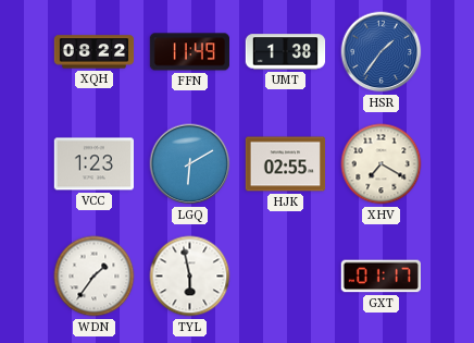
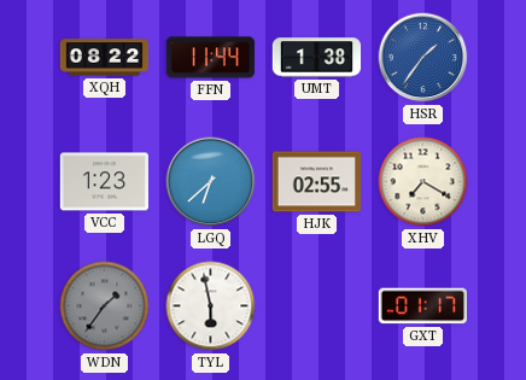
FFN: 11:49 -> 11:44 (210, 58)
LGQ: 6:10 -> 6:38 (211, 182)
WDN dial: white -> grey (105, 306)
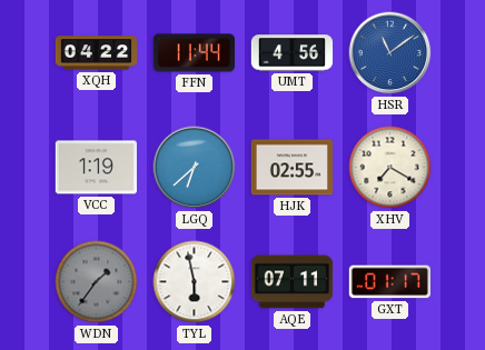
XQH: 08:22 -> 04:22 (97, 53)
UMT: 1:38 -> 4:56 (293, 53)
HSR: 1:36 -> 11:09 (390, 53)
VCC: 1:23 -> 1:19 (96, 168)
AQE: none -> 07:11 (293, 282)
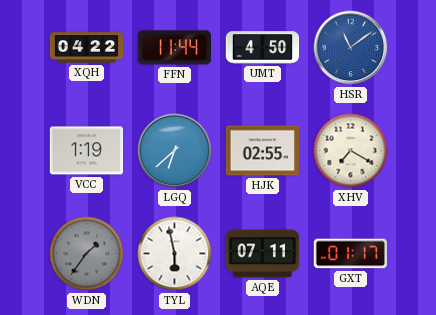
UMT: 4:56 -> 4:50 (263, 48)
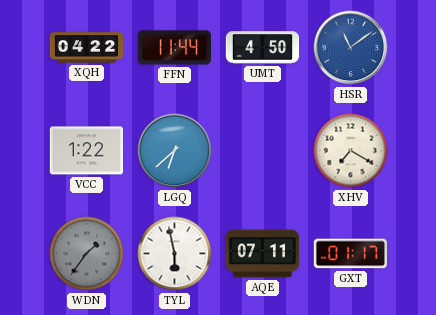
VCC: 1:19 -> 1:22 (86, 151)
HJK: 02:55 -> none (263, 151)
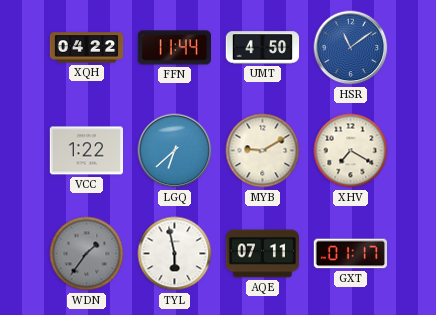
MYB: none -> 9:10 (263, 151)
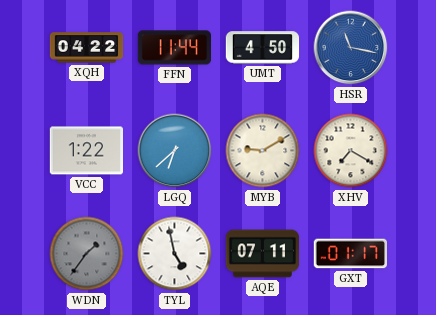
HSR: 11:09 -> 11:17 (351, 48)
TYL: 5:58 -> 4:58 (175, 254)
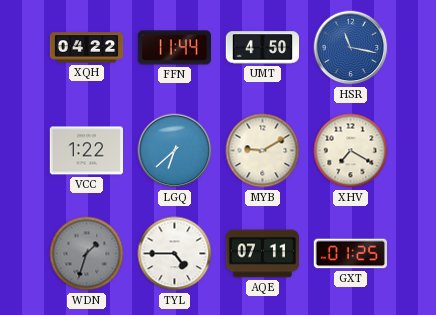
WDN: 1:36 -> 1:33 (87, 254)
TYL: 4:58 -> 4:45 (175, 254)
GXT: 01:17 -> 01:25 (350, 254)
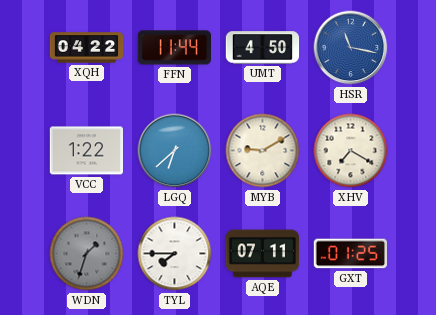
TYL: 4:45 -> 7:45 (175, 254)
